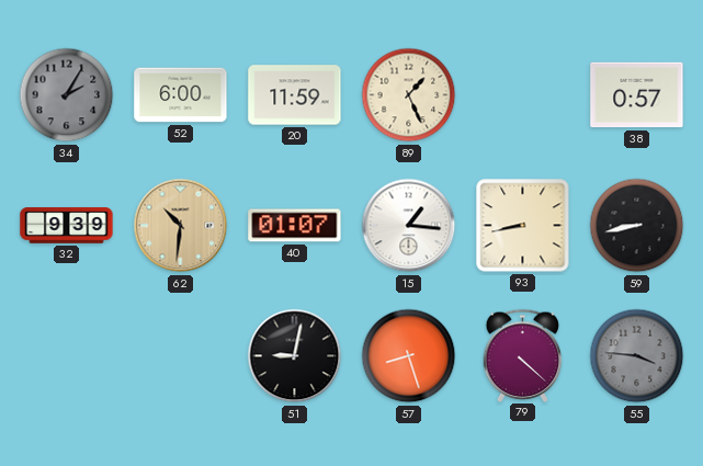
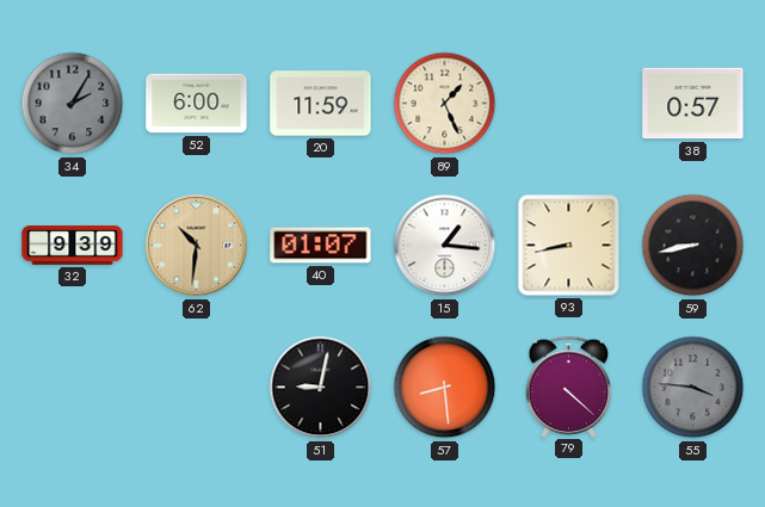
57: 8:27 -> 8:29 (445, 388)
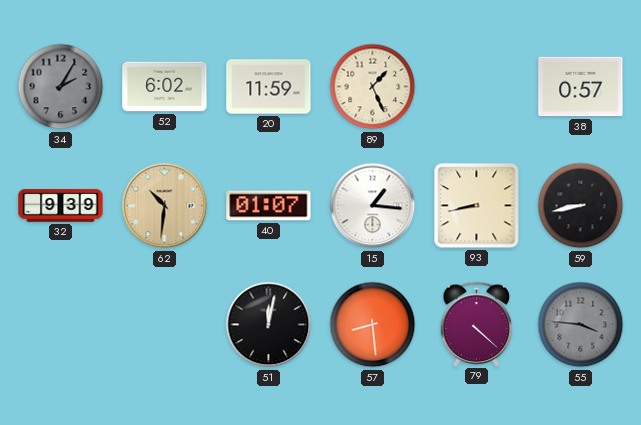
52: 6:00 -> 6:02 (165, 87)
51: 9:02 -> 12:02 (269, 325)
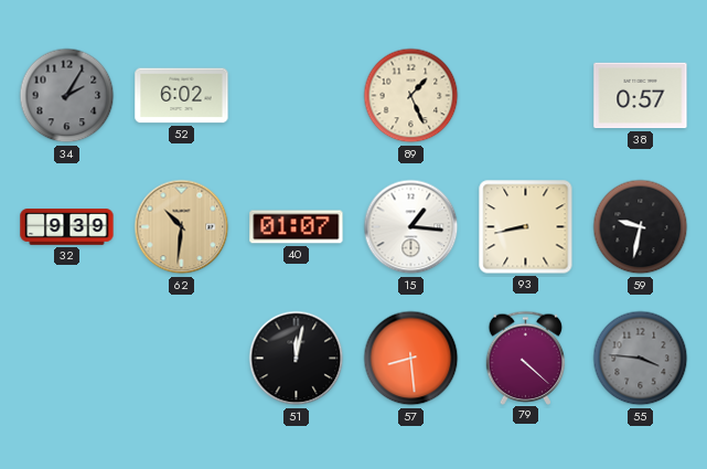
20: 11:59 -> none (269, 87)
59: 8:43 -> 9:32 (641, 227)
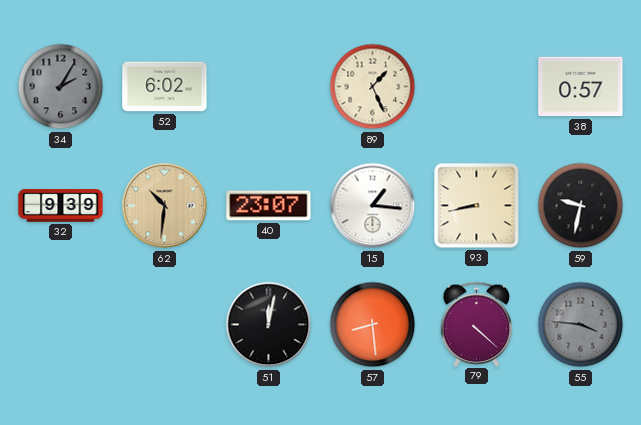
40: 01:07 -> 23:07 (269, 206)
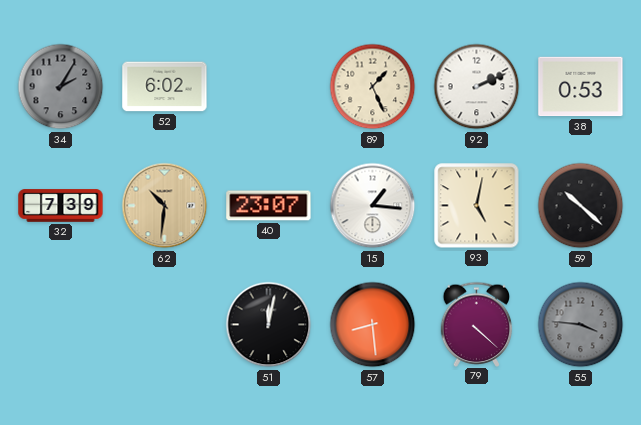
92: none -> 2:11 (477, 87)
38: 0:57 -> 0:53 (581, 87)
32: 9:39 -> 7:39 (61, 206)
93: 8:43 -> 5:02 (477, 206)
59: 9:32 -> 10:22 (581, 206)
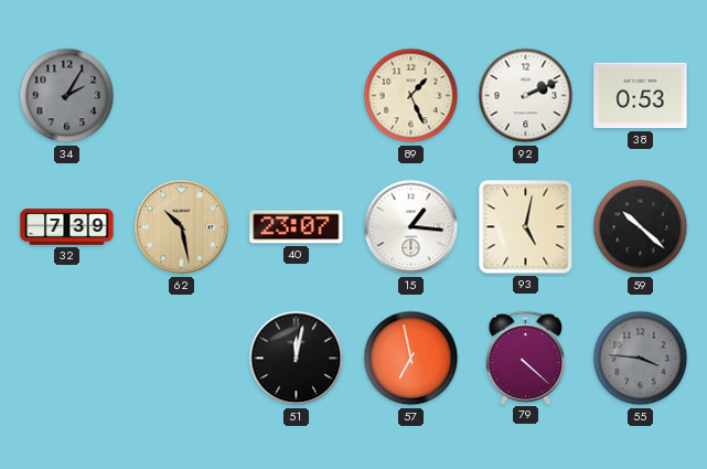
52: 6:02 -> none (165, 87)
62: 10:31 -> 10:28 (182, 227)
57: 8:29 -> 6:58 (411, 359)
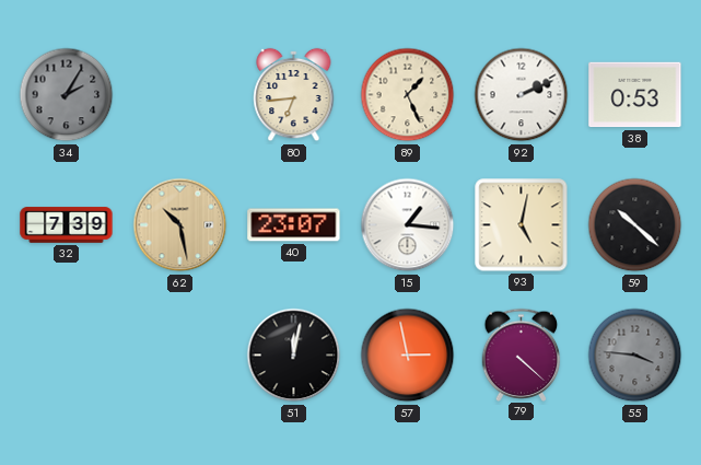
80: none -> 6:44 (294, 95)
57: 6:58 -> 2:58 (408, 356)
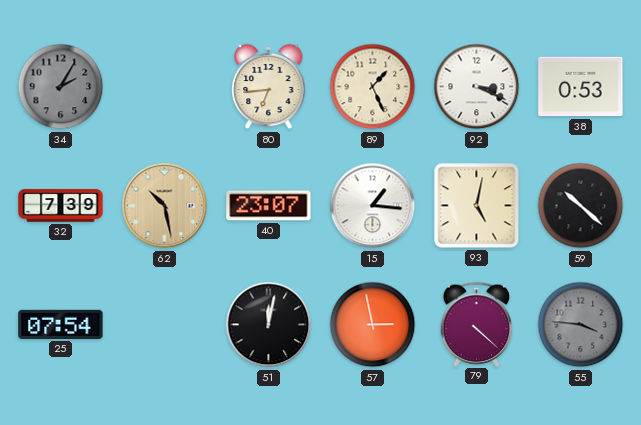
92: 2:11 -> 3:19 (477, 87)
25: none -> 07:54 (61, 324)
